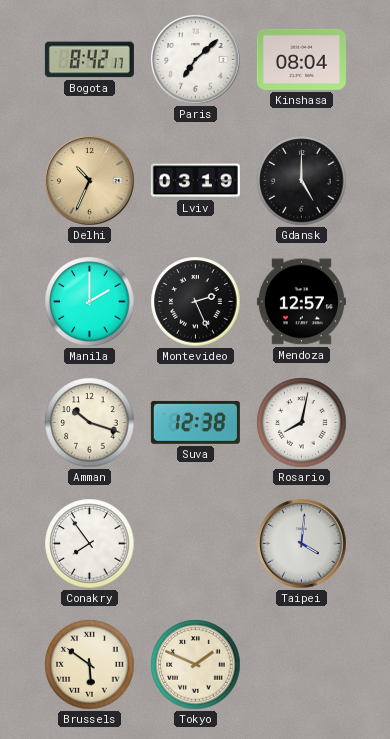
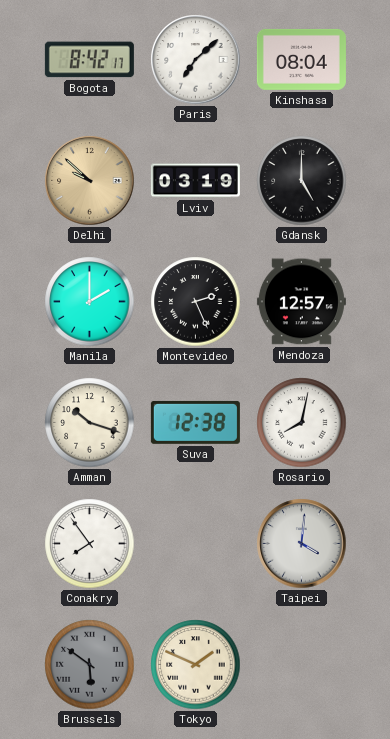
Delhi: 10:34 -> 9:52 (90, 181)
Brussels dial: cream -> grey (90, 665)
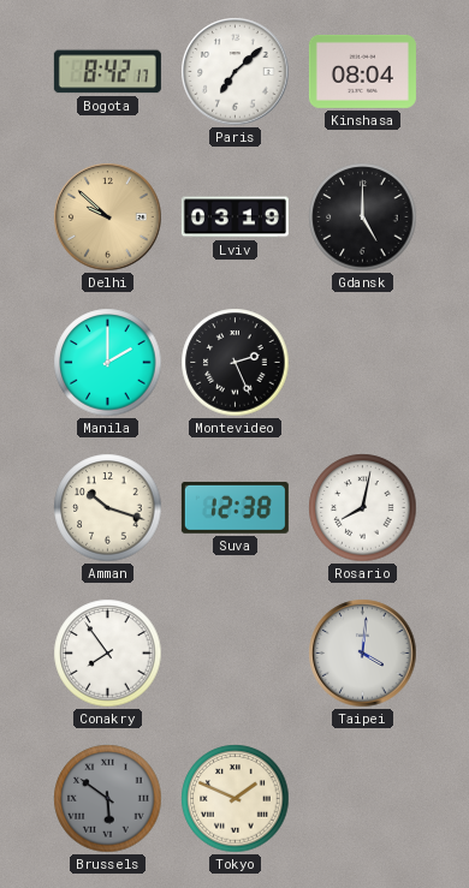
Mendoza: 12:57 -> none (301, 302)
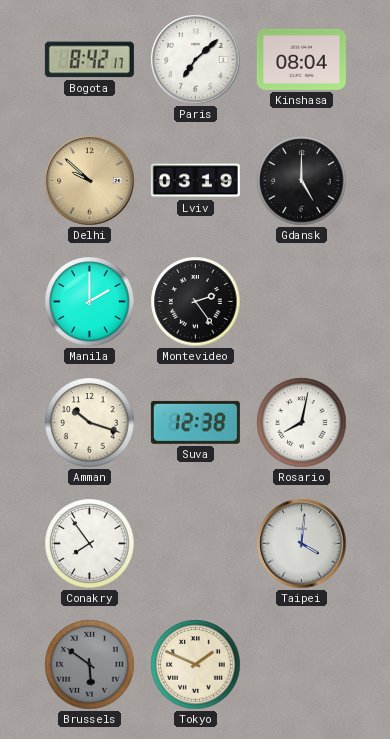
Montevideo: 2:26 -> 2:24 (196, 302)
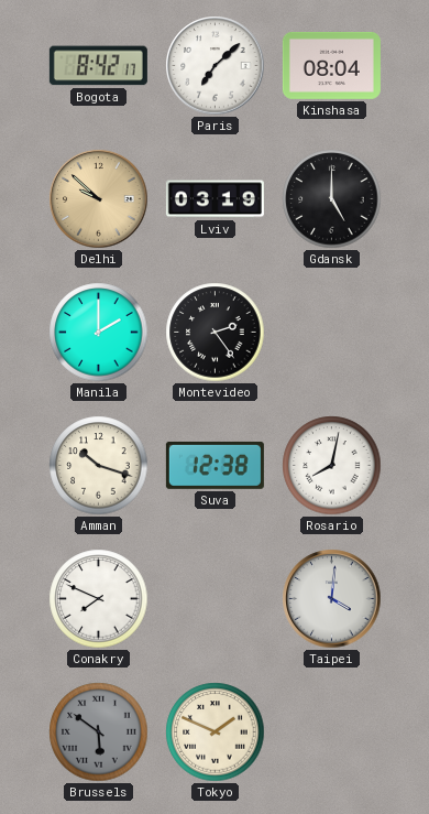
Conakry: 7:54 -> 7:49 (99, 599)
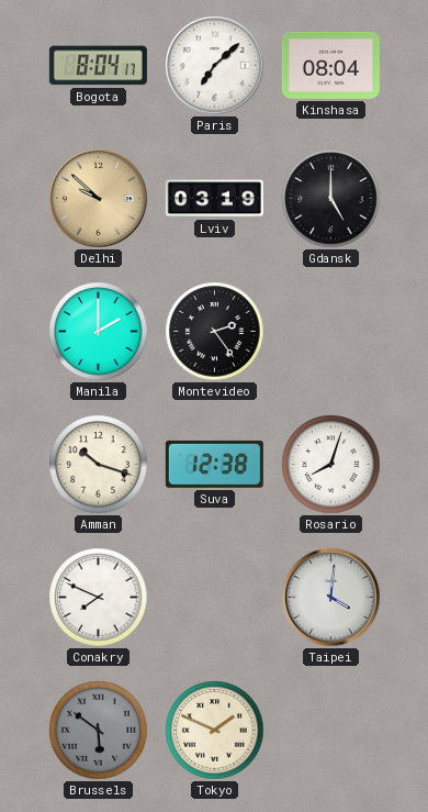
Bogota: 8:42 -> 8:04 (98, 66)
Rosario: 8:02 -> 8:03 (331, 465)
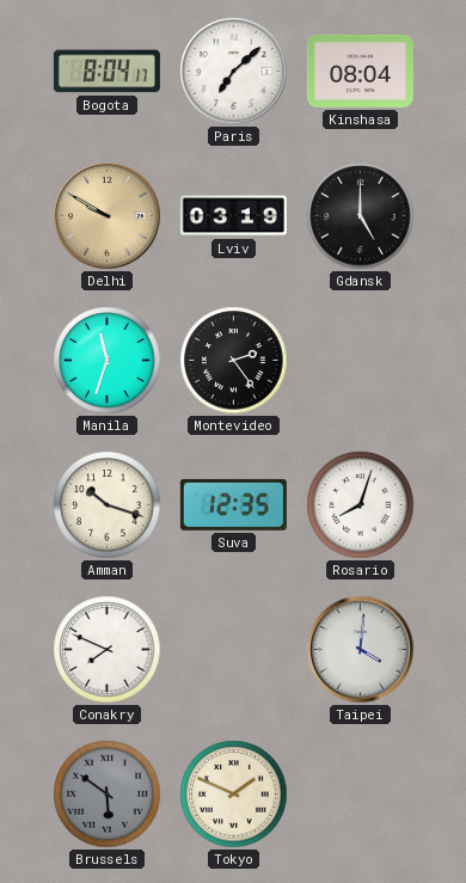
Delhi: 9:52 -> 9:50 (108, 216)
Manila: 2:00 -> 11:33 (108, 361)
Suva: 12:38 -> 12:35 (233, 504)
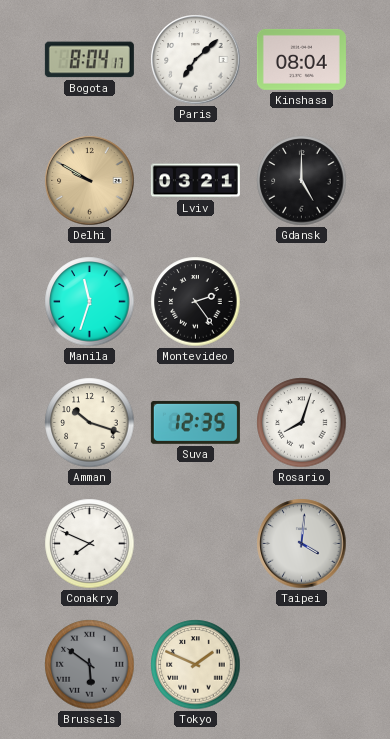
Lviv: 03:19 -> 03:21 (195, 181)
